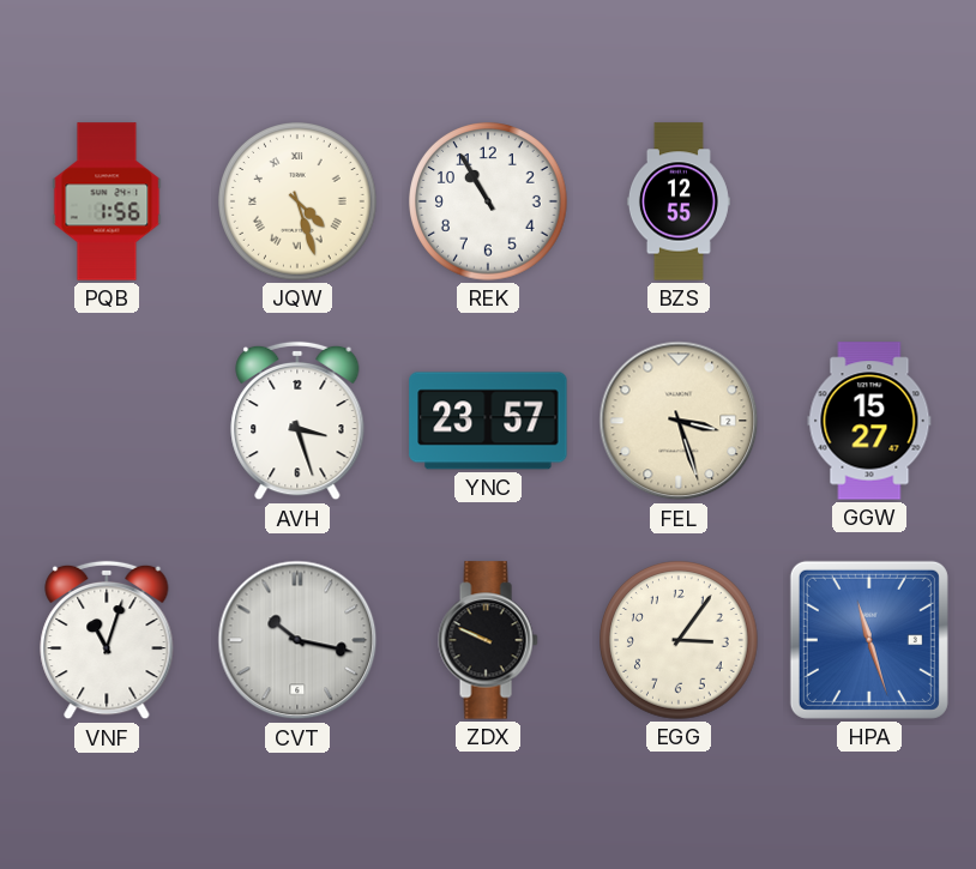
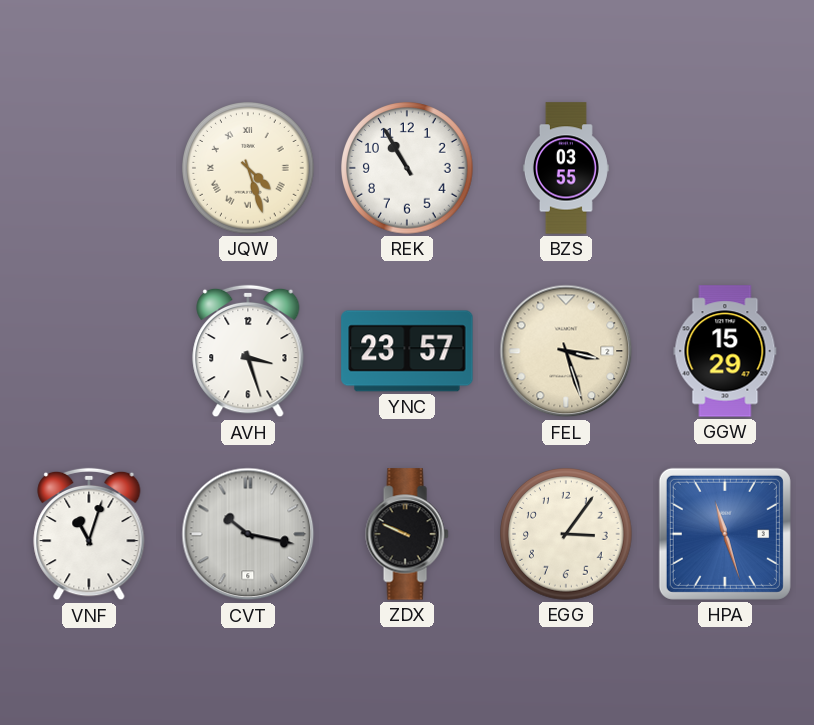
PQB: 1:56 -> none (107, 201)
BZS: 12:55 -> 03:55 (566, 168)
GGW: 15:27 -> 15:29 (725, 351)
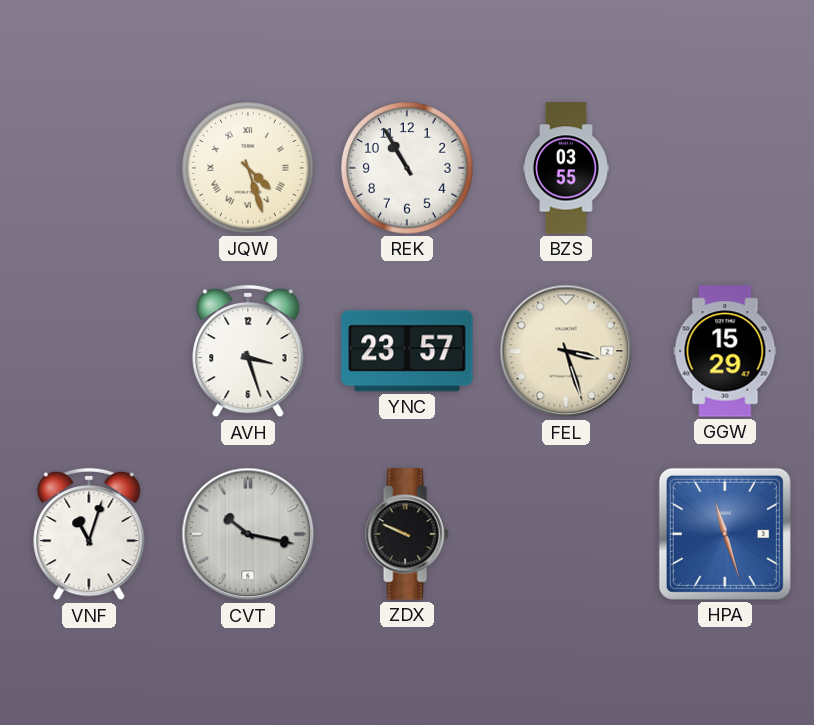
EGG: 3:06 -> none (567, 535)
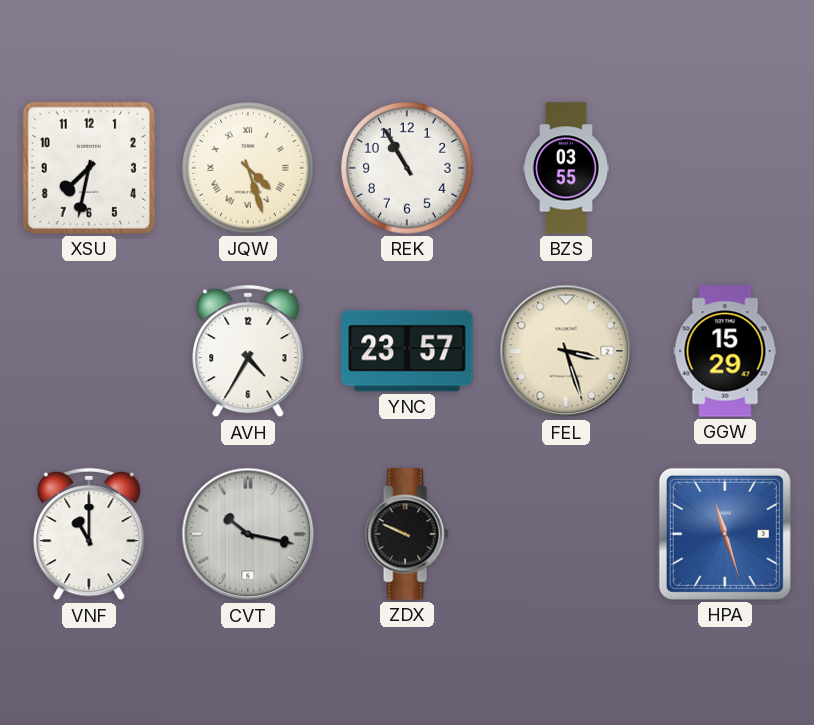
XSU: none -> 7:32 (89, 168)
AVH: 3:27 -> 4:35 (248, 351)
VNF: 11:03 -> 11:00 (89, 534)
